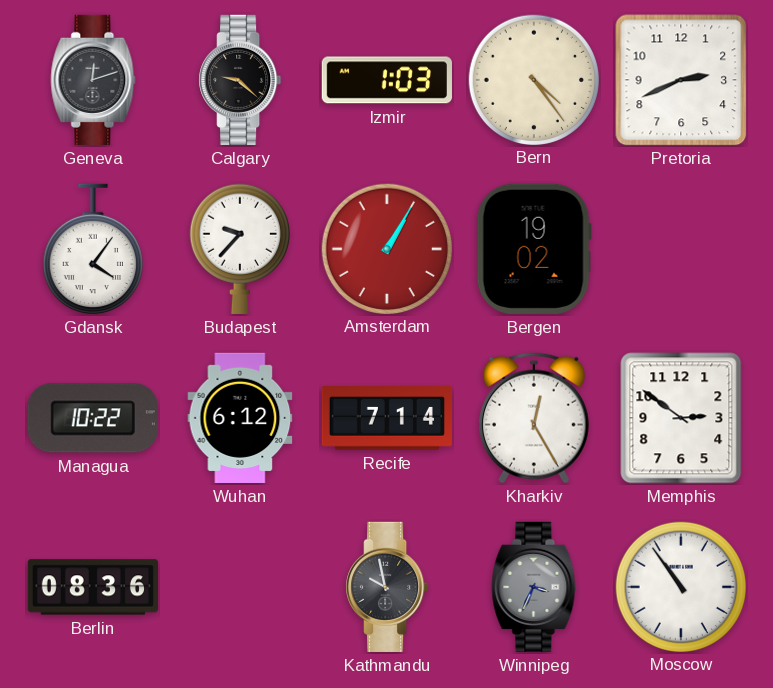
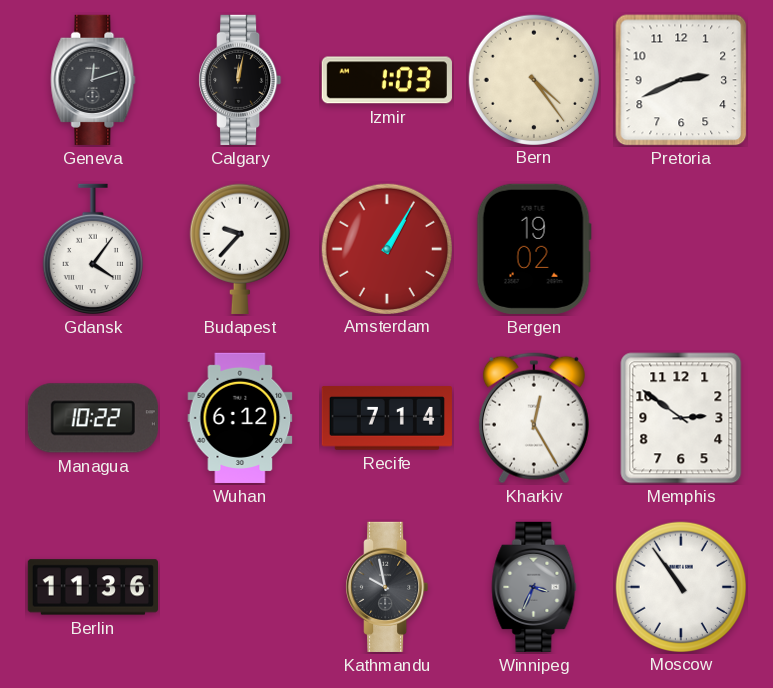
Calgary: 9:22 -> 12:02 (240, 80)
Berlin: 08:36 -> 11:36 (92, 587)
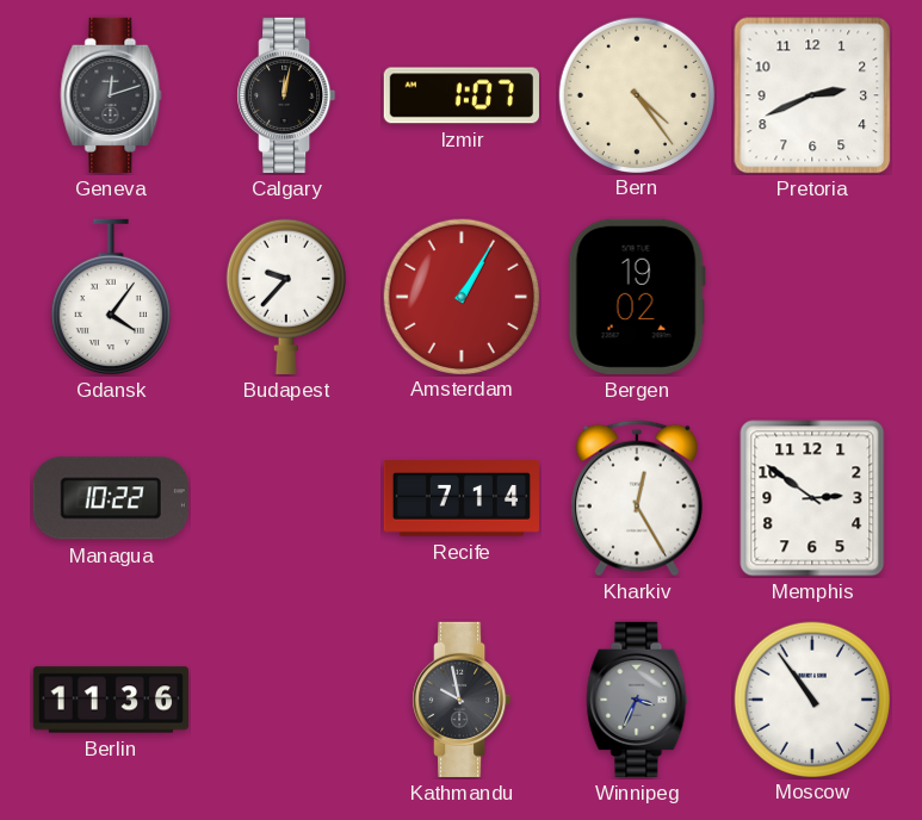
Izmir: 1:03 -> 1:07 (462, 95)
Wuhan: 6:12 -> none (240, 418)
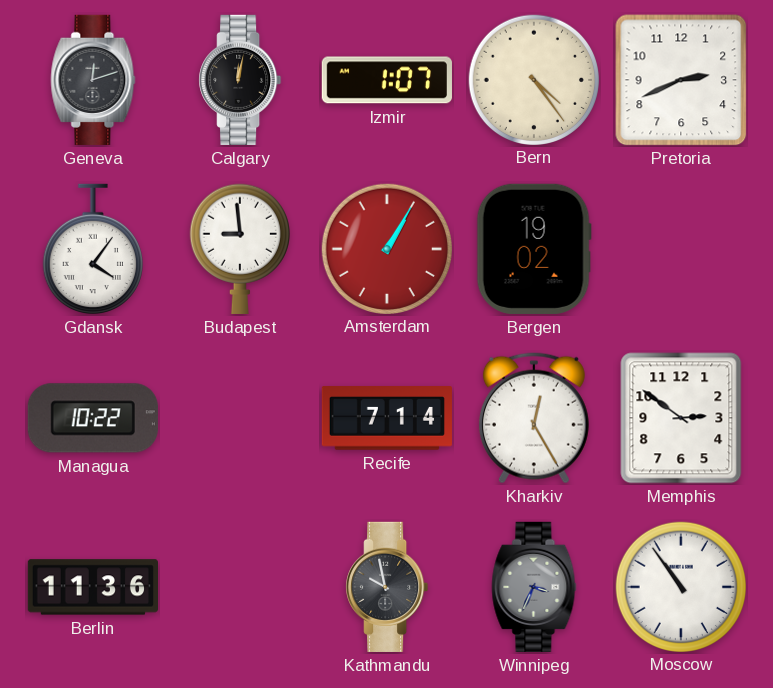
Budapest: 9:37 -> 8:59 (240, 249)
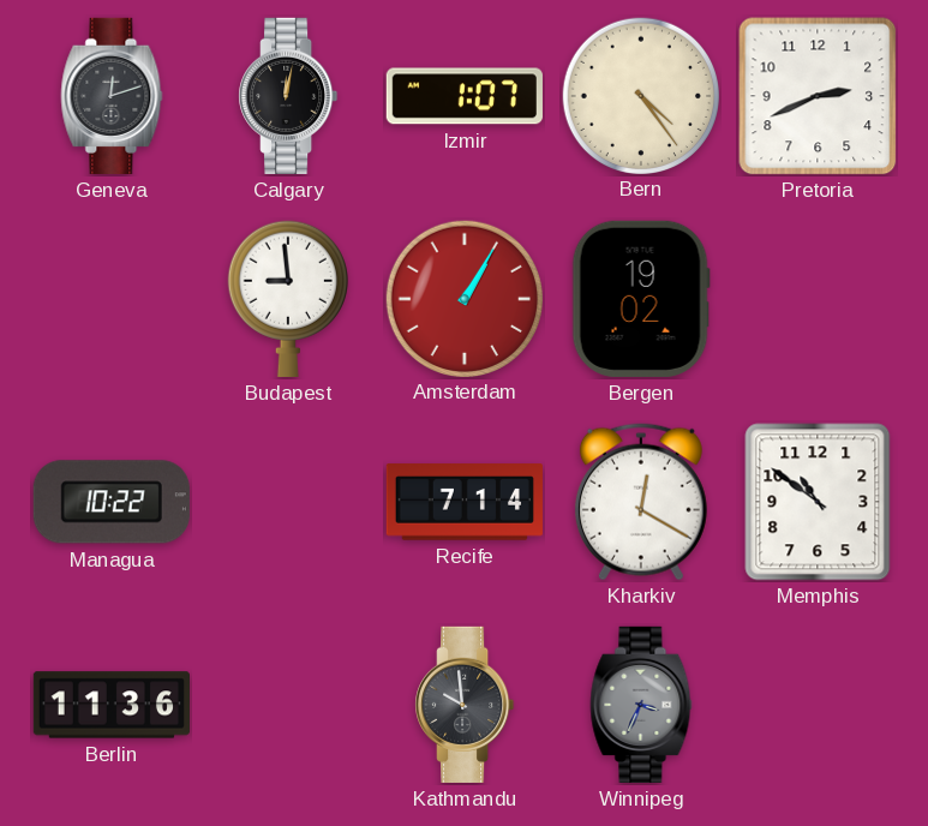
Gdansk: 4:06 -> none (93, 249)
Kharkiv: 12:25 -> 12:20 (641, 502)
Memphis: 2:51 -> 10:51 (818, 502)
Kathmandu: 9:58 -> 9:59 (465, 705)
Moscow: 10:54 -> none (680, 586)
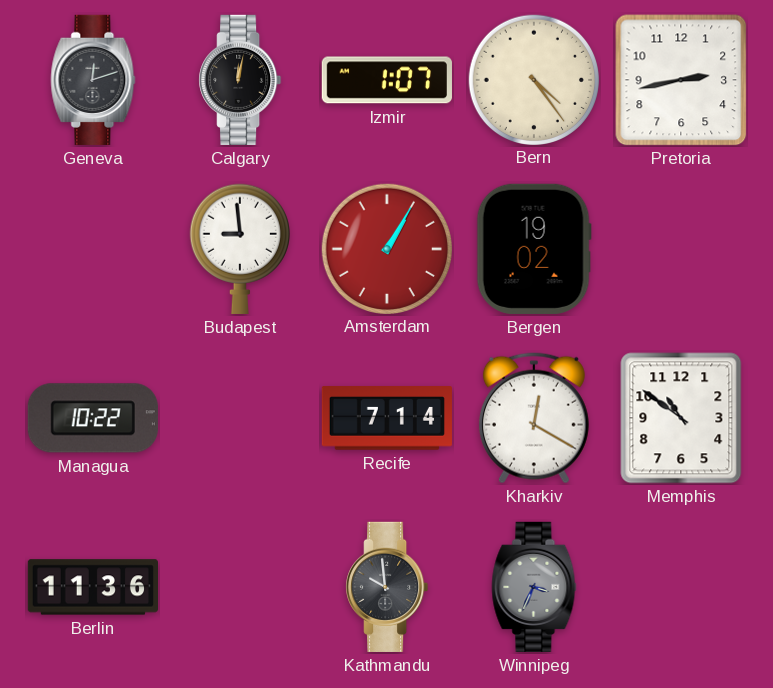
Pretoria: 2:41 -> 2:43 (681, 80)
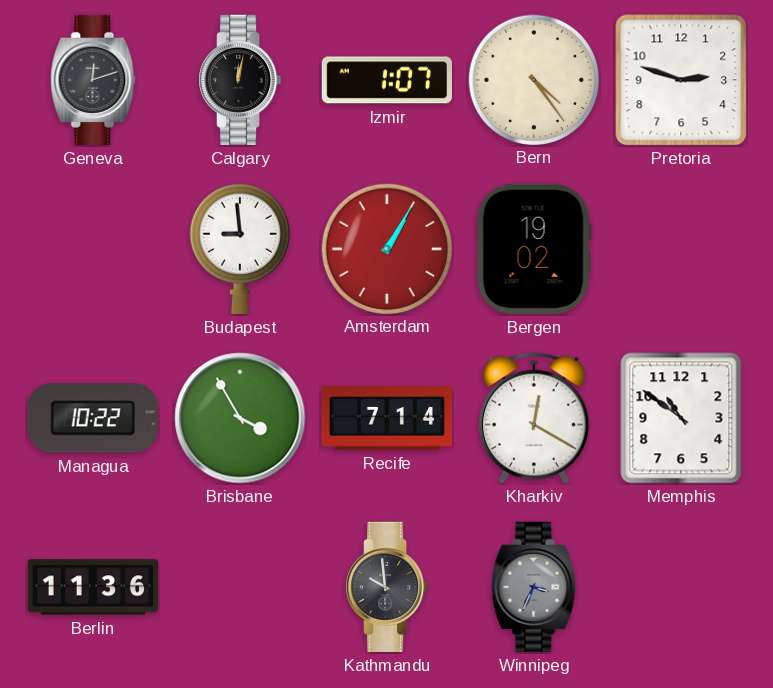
Pretoria: 2:43 -> 2:48 (681, 80)
Brisbane: none -> 3:55 (240, 418)
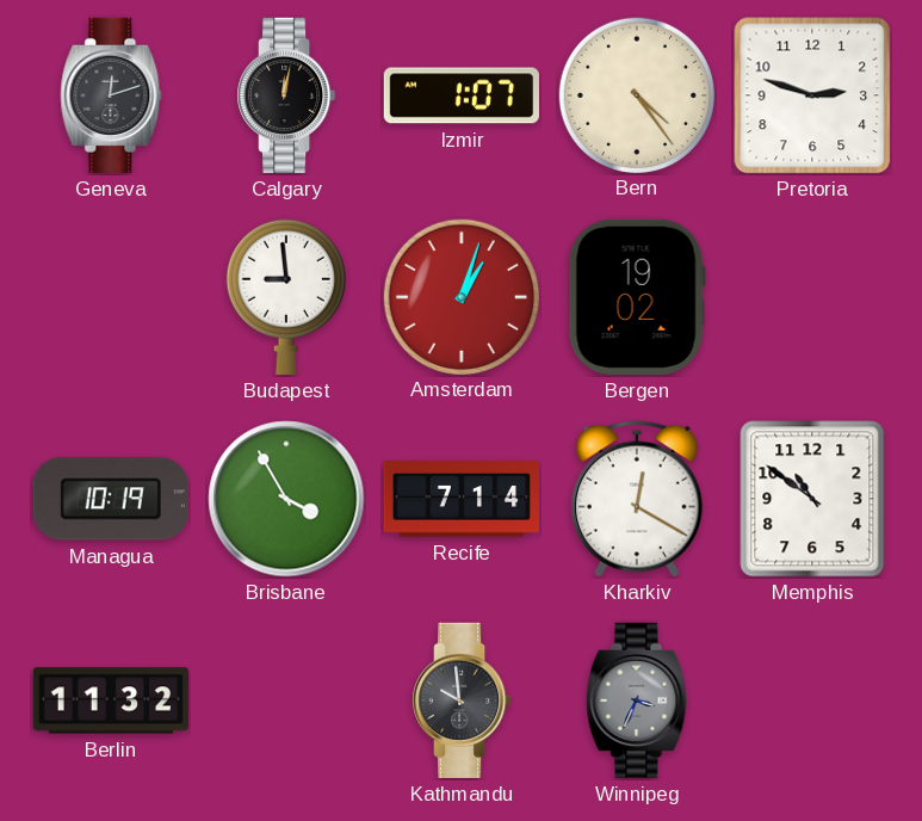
Amsterdam: 1:05 -> 1:03 (460, 296)
Managua: 10:22 -> 10:19 (111, 499)
Berlin: 11:36 -> 11:32 (110, 700)
